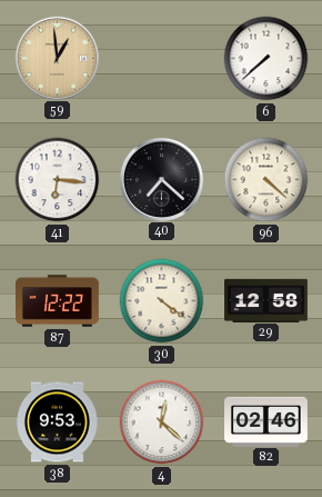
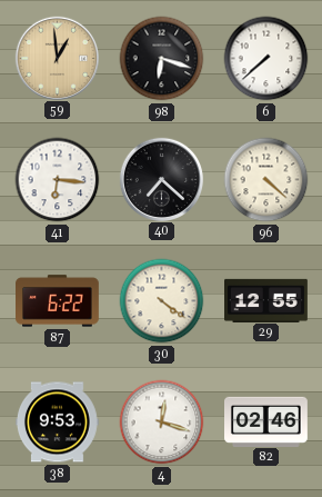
98: none -> 6:18 (162, 59)
87: 12:22 -> 6:22 (58, 301)
29: 12:58 -> 12:55 (266, 300)
4: 12:22 -> 12:18 (162, 423)
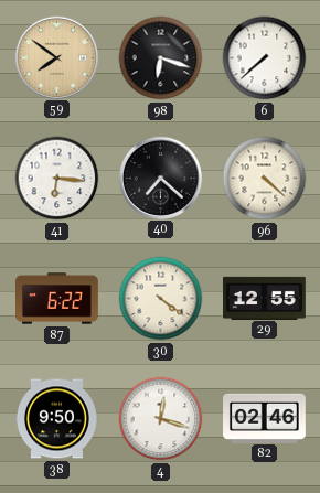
59: 12:59 -> 7:51 (56, 57)
38: 9:53 -> 9:50 (57, 419)
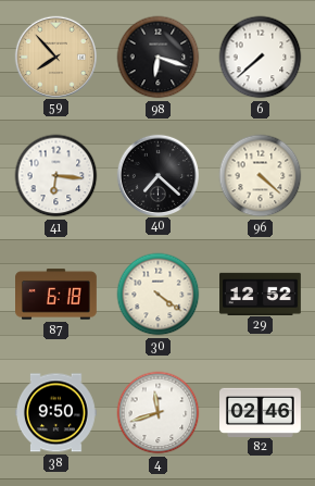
59: 7:51 -> 7:53 (55, 57)
87: 6:22 -> 6:18 (56, 295)
29: 12:55 -> 12:52 (261, 294)
4: 12:18 -> 11:42 (159, 413)
